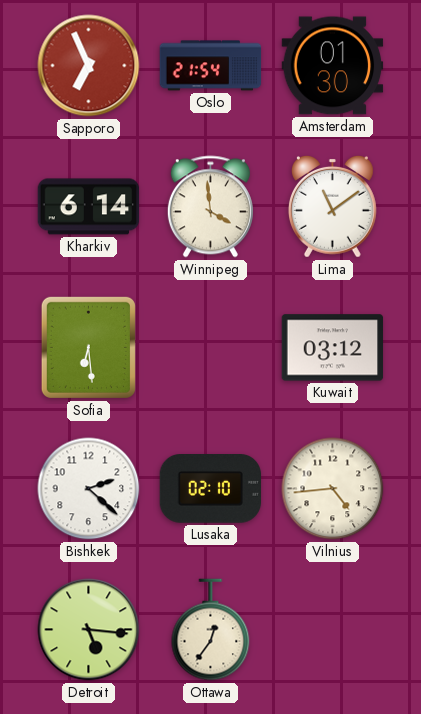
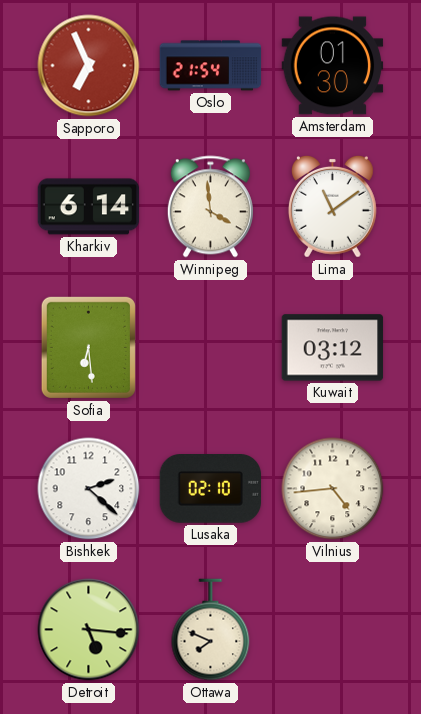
Ottawa: 12:36 -> 7:49 (211, 630)
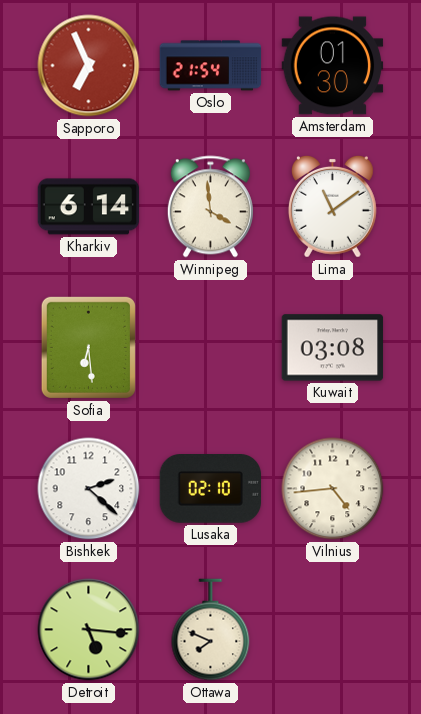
Kuwait: 03:12 -> 03:08 (333, 348)
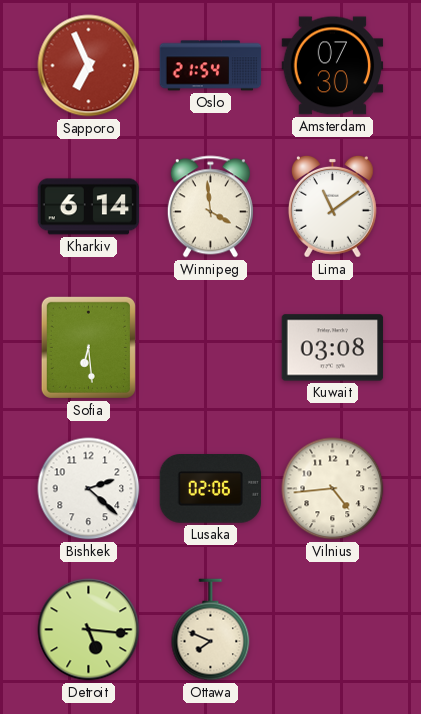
Amsterdam: 01:30 -> 07:30 (333, 66)
Lusaka: 02:10 -> 02:06 (211, 489)
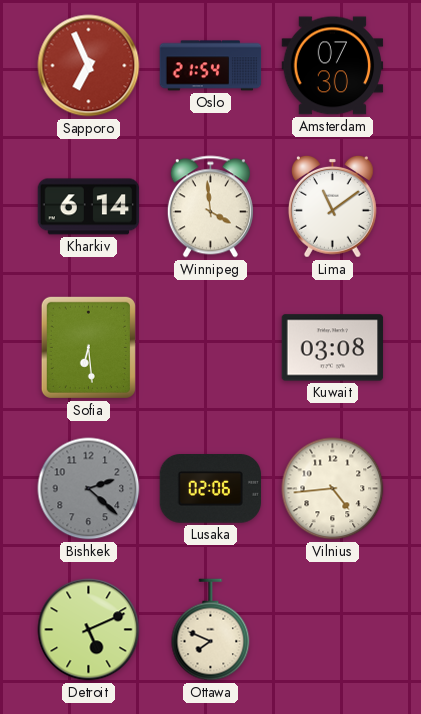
Bishkek dial: white -> grey (89, 489)
Detroit: 5:16 -> 5:11 (89, 630)
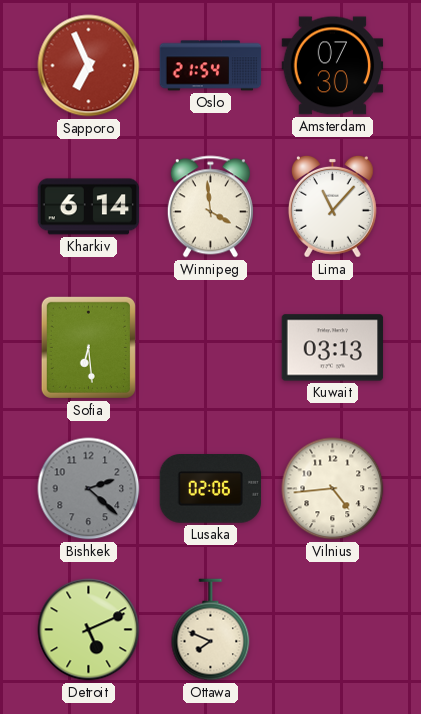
Lima: 11:09 -> 11:07 (332, 206)
Kuwait: 03:08 -> 03:13 (333, 348)
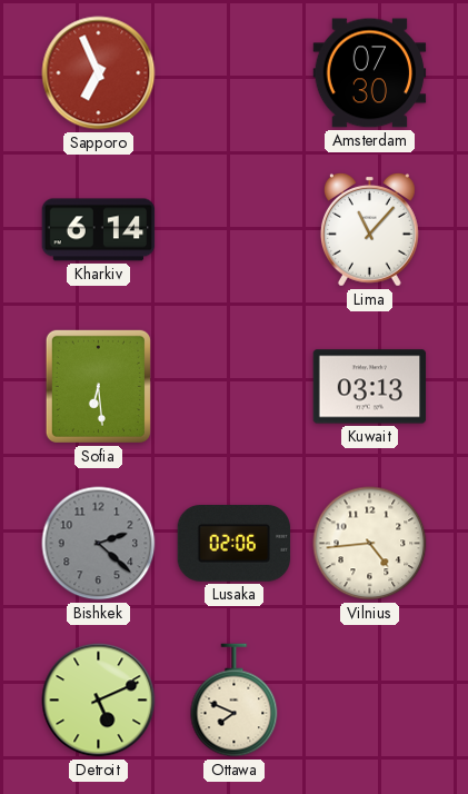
Oslo: 21:54 -> none (211, 66)
Winnipeg: 3:59 -> none (210, 207)
